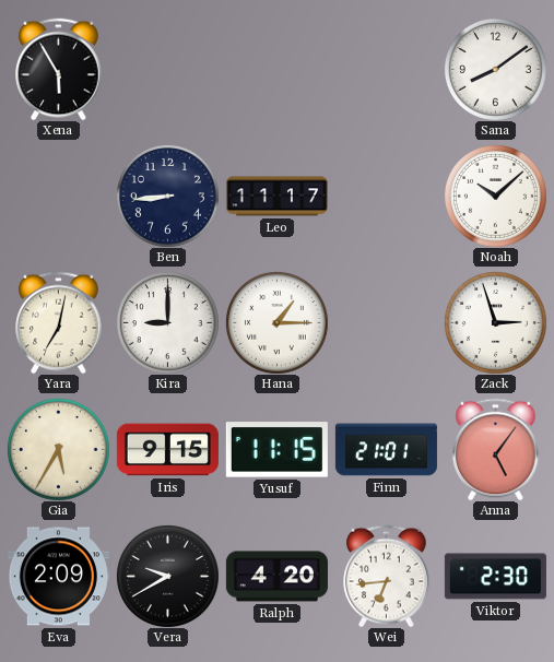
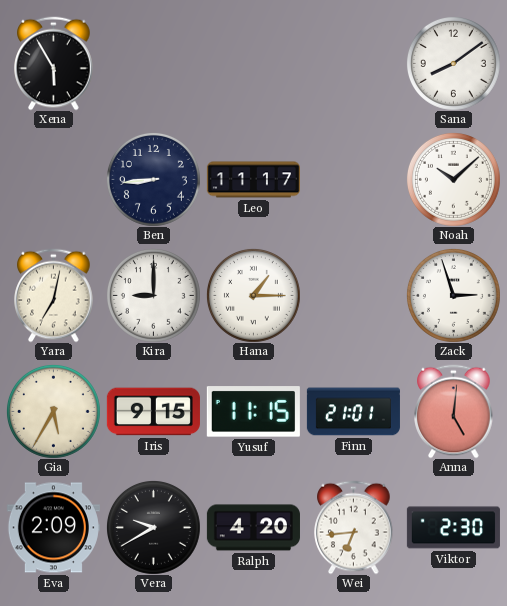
Anna: 5:06 -> 5:01 (454, 411)
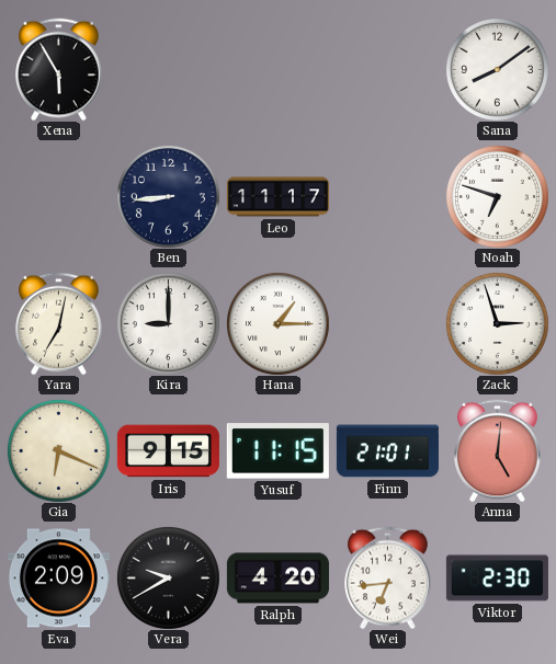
Noah: 10:08 -> 6:48 (497, 196)
Gia: 5:35 -> 6:19 (58, 450)
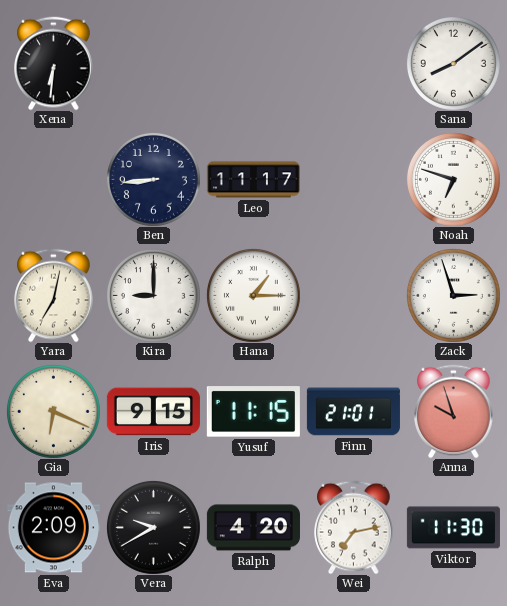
Xena: 5:55 -> 6:31 (54, 63)
Anna: 5:01 -> 9:57 (454, 411)
Wei: 6:44 -> 7:13 (354, 527)
Viktor: 2:30 -> 11:30 (453, 528)
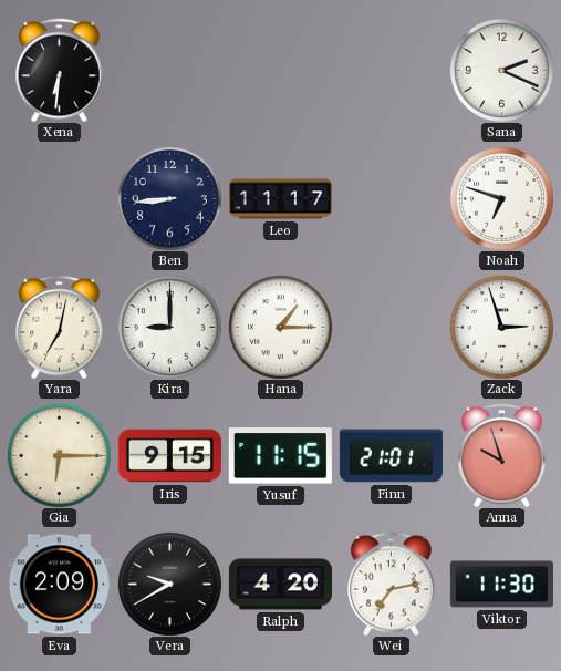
Sana: 8:09 -> 2:19 (501, 70)
Gia: 6:19 -> 6:15 (59, 455)
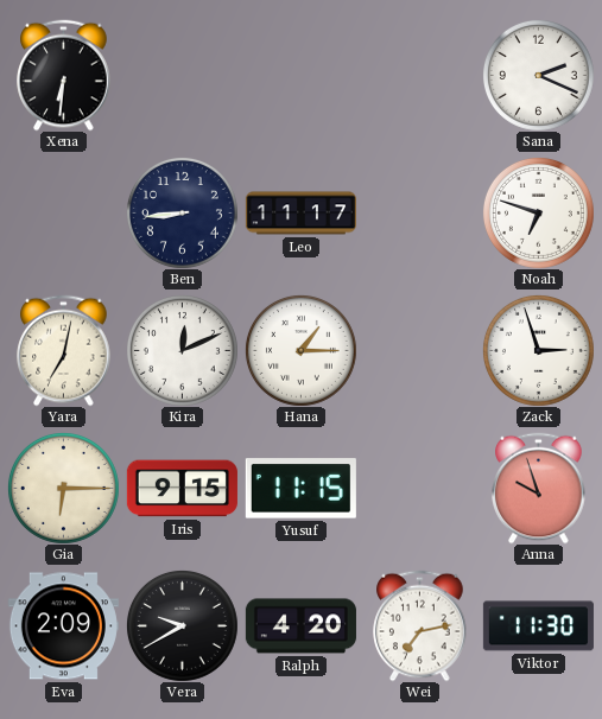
Kira: 9:00 -> 12:11 (182, 350)
Finn: 21:01 -> none (391, 456)
